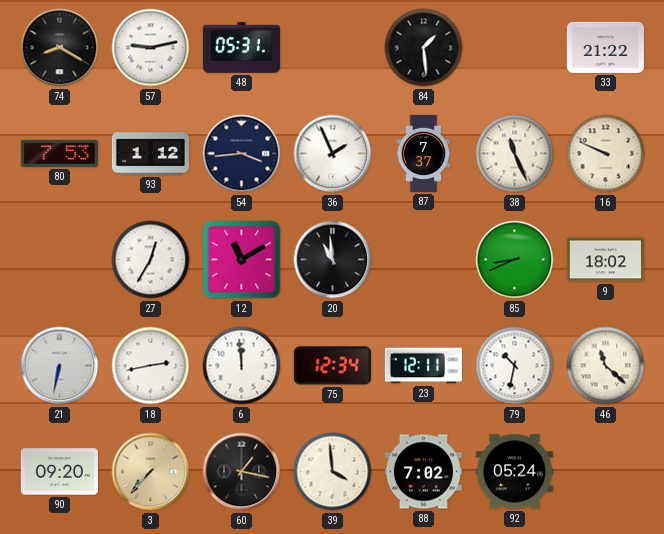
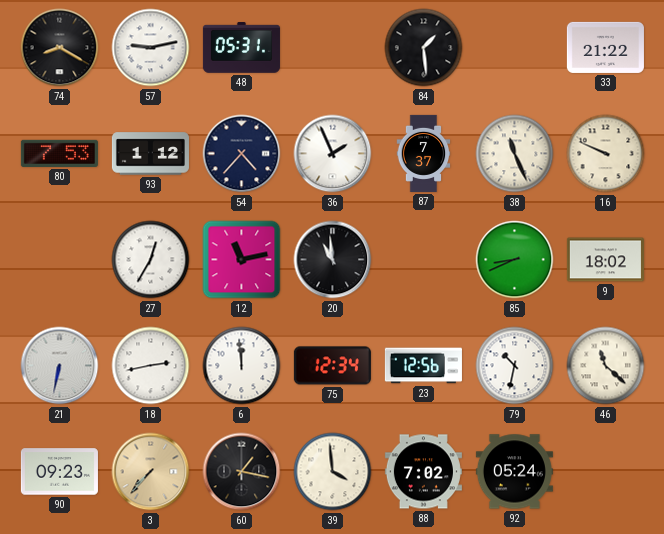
54: 3:44 -> 4:37 (242, 154)
12: 11:10 -> 11:13 (242, 260)
23: 12:11 -> 12:56 (423, 366)
90: 09:20 -> 09:23 (59, 472)
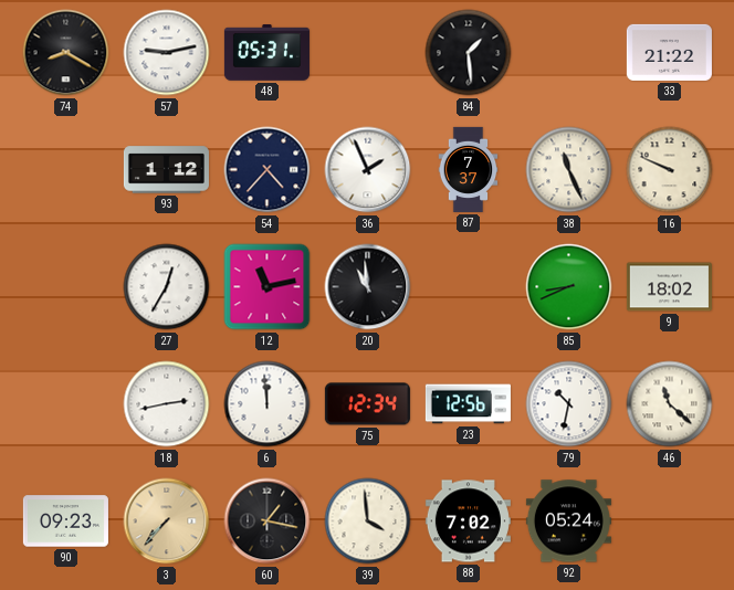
80: 7:53 -> none (59, 153)
21: 6:32 -> none (60, 366)
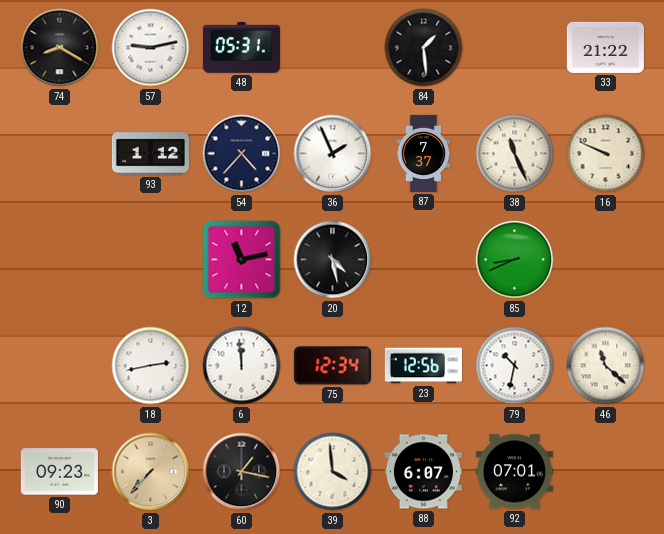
27: 12:35 -> none (167, 287)
20: 10:59 -> 4:28 (333, 260)
9: 18:02 -> none (669, 287)
88: 7:02 -> 6:07 (423, 472)
92: 05:24 -> 07:01 (514, 472)
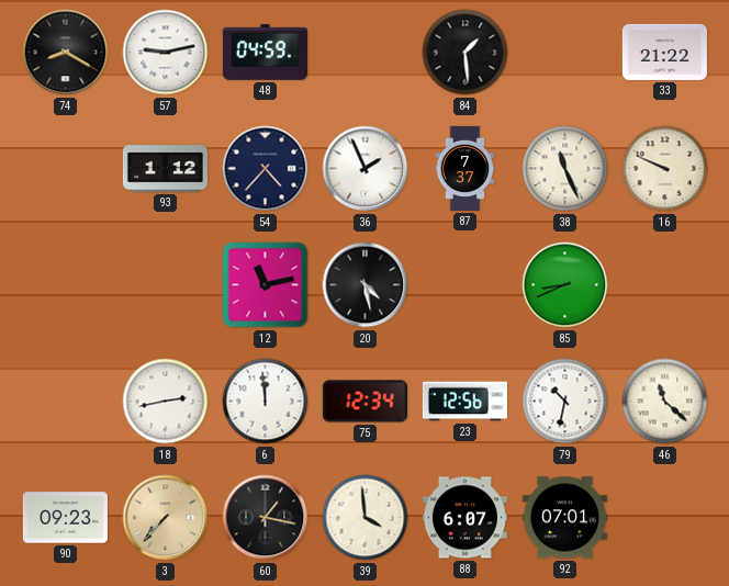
48: 05:31 -> 04:59 (265, 53)
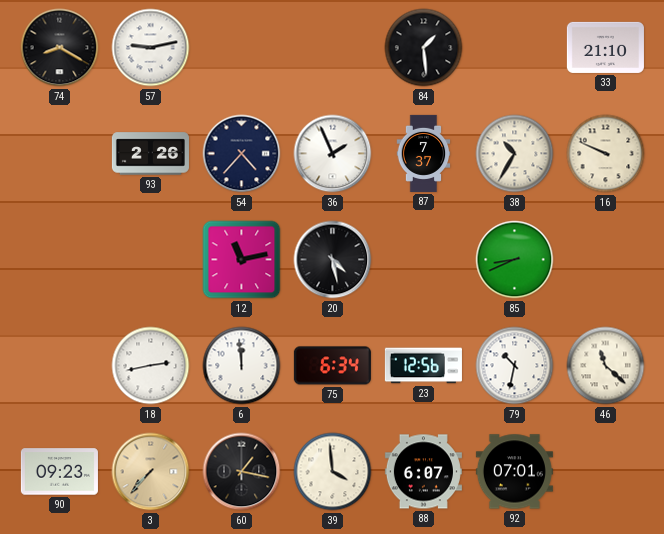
48: 04:59 -> none (265, 53)
33: 21:22 -> 21:10 (605, 47)
93: 1:12 -> 2:26 (150, 154)
38: 11:26 -> 10:35 (515, 154)
75: 12:34 -> 6:34 (332, 366)
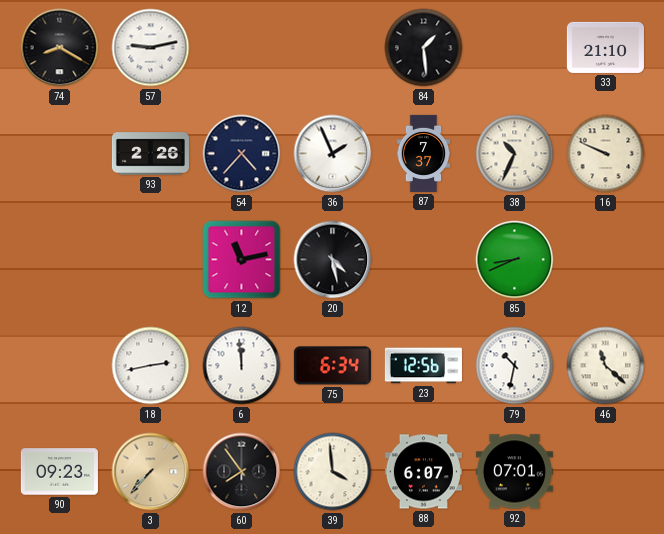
38: 10:35 -> 10:34 (515, 154)
60: 1:17 -> 7:54 (242, 472)
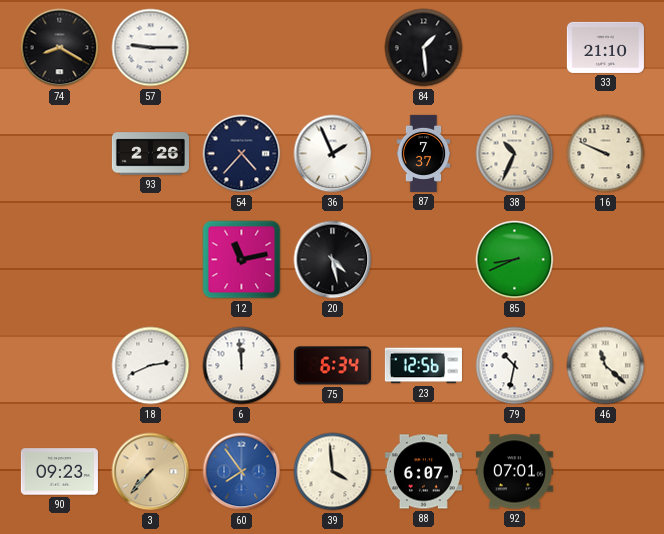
57: 9:13 -> 9:15 (151, 48)
18: 2:43 -> 2:41 (151, 366)
60 dial: black -> blue (242, 472)
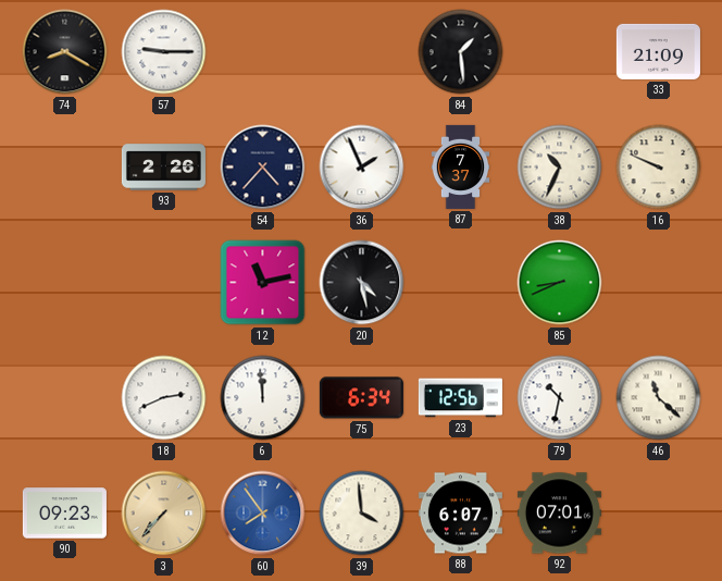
33: 21:10 -> 21:09 (658, 51)
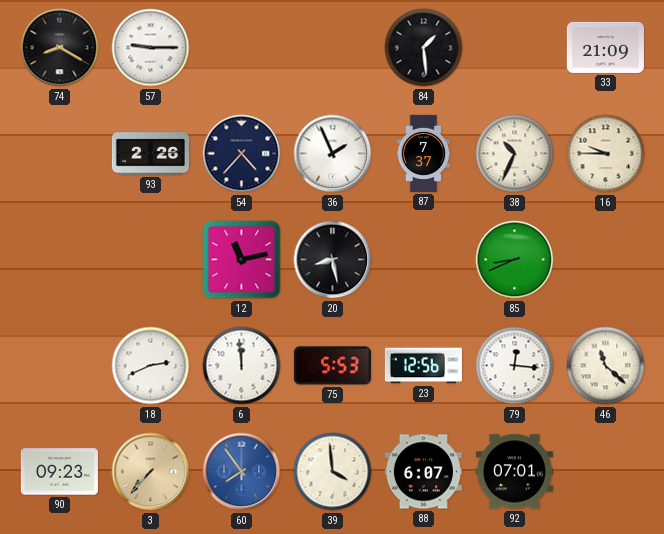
16: 9:49 -> 9:45 (606, 154)
20: 4:28 -> 8:28 (333, 260)
75: 6:34 -> 5:53 (332, 366)
79: 10:32 -> 12:16 (515, 366)
